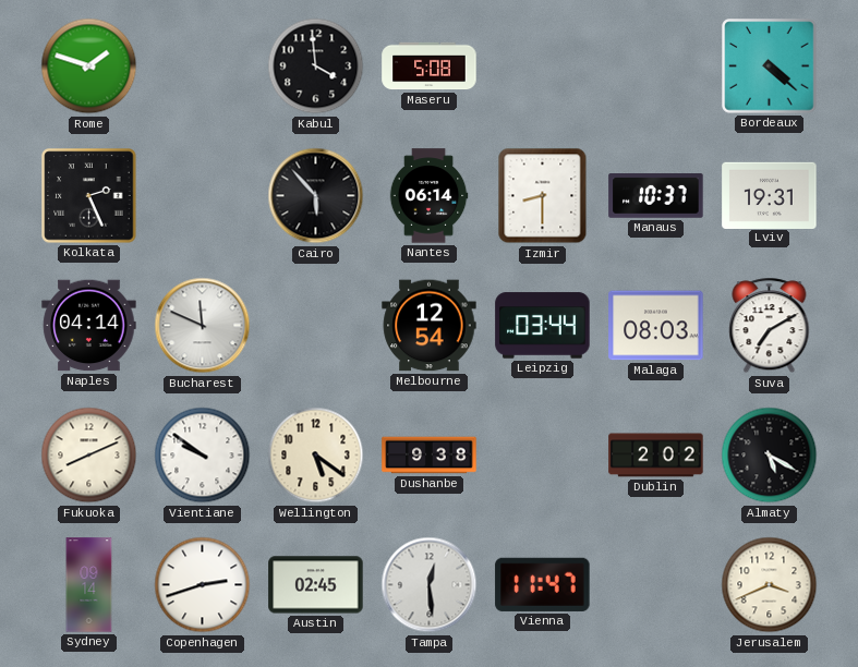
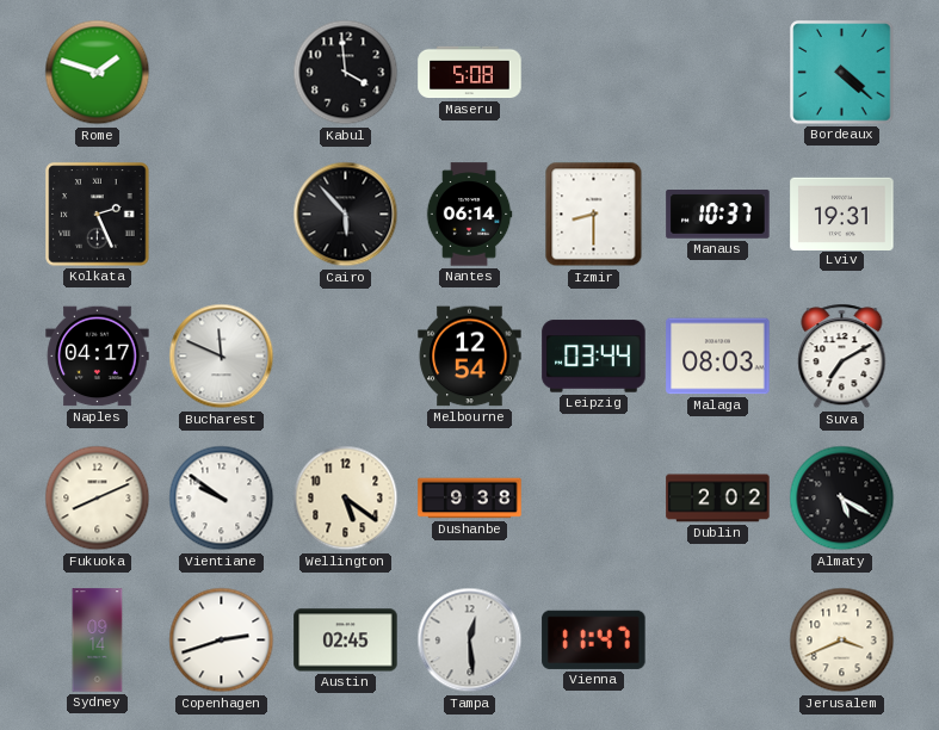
Naples: 04:14 -> 04:17 (98, 357)
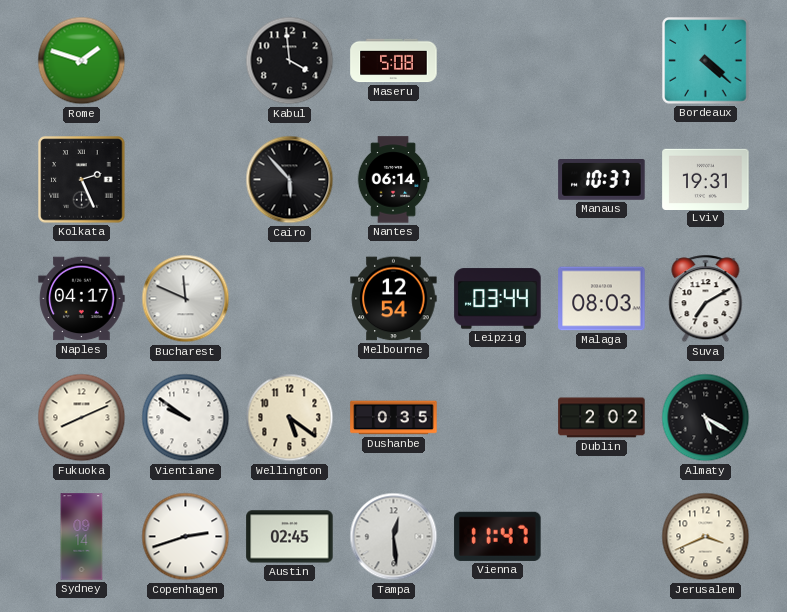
Izmir: 8:30 -> none (594, 215)
Dushanbe: 9:38 -> 0:35 (394, 418)
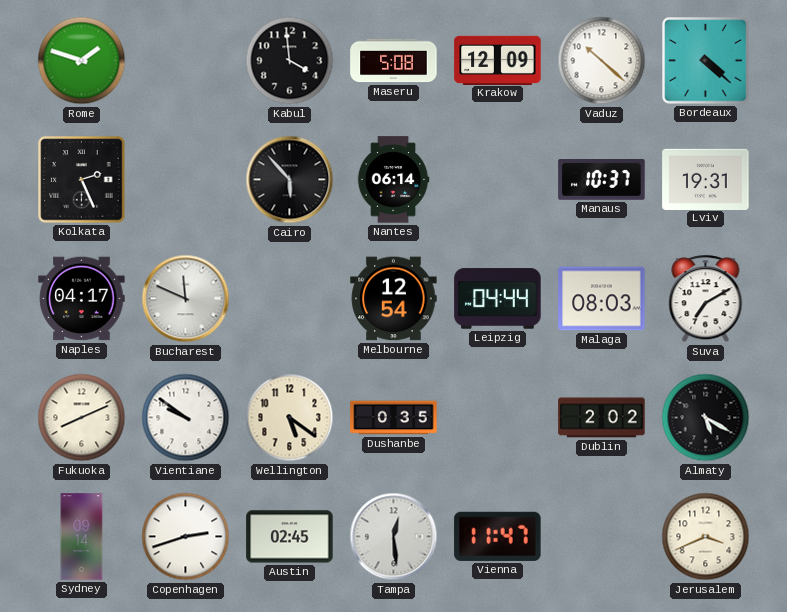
Krakow: none -> 12:09 (498, 60)
Vaduz: none -> 10:22 (602, 61)
Leipzig: 03:44 -> 04:44 (498, 299)
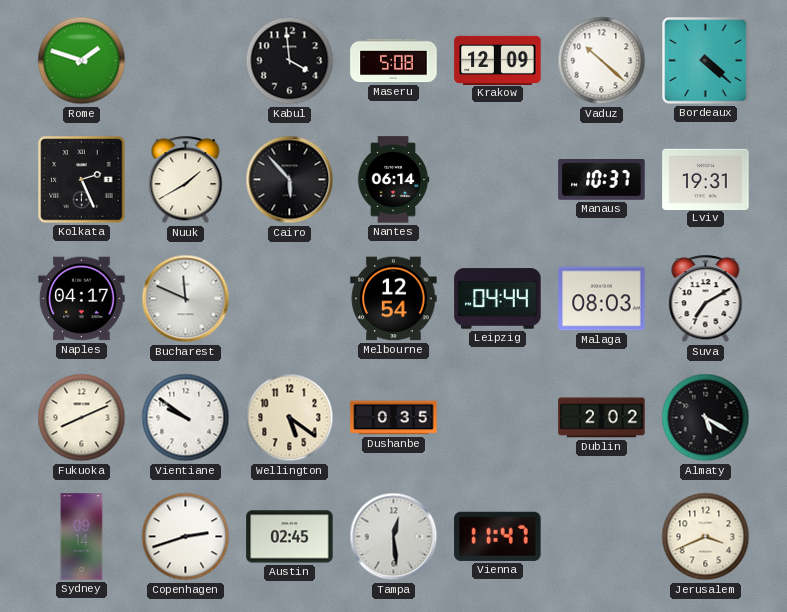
Nuuk: none -> 1:40 (186, 180)
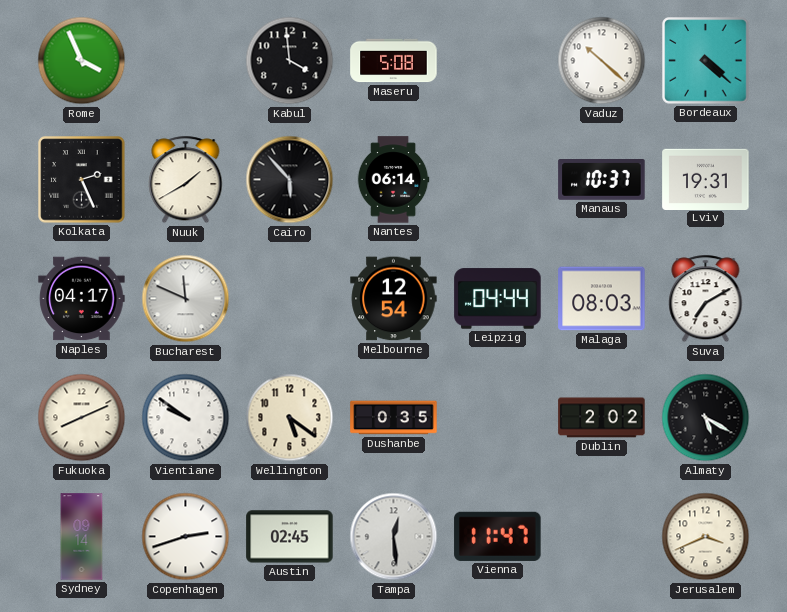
Rome: 1:48 -> 3:56 (82, 61)
Krakow: 12:09 -> none (498, 60)
